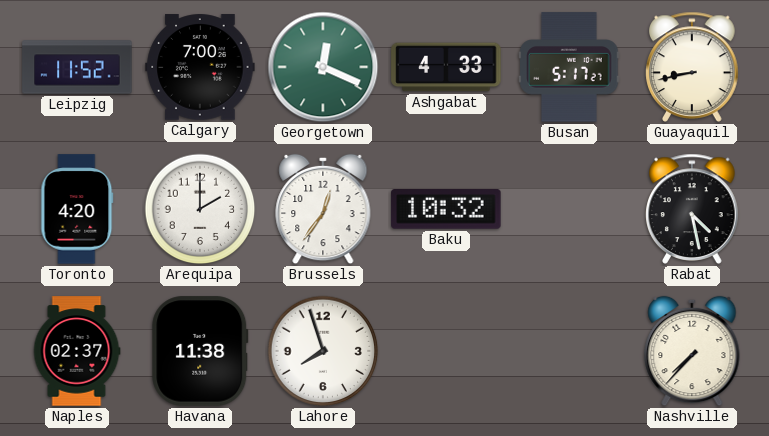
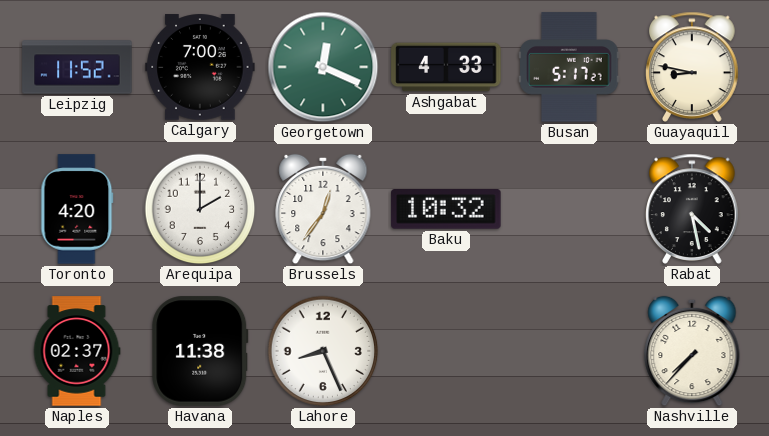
Guayaquil: 8:43 -> 8:47 (692, 67)
Lahore: 7:57 -> 8:26 (323, 351)
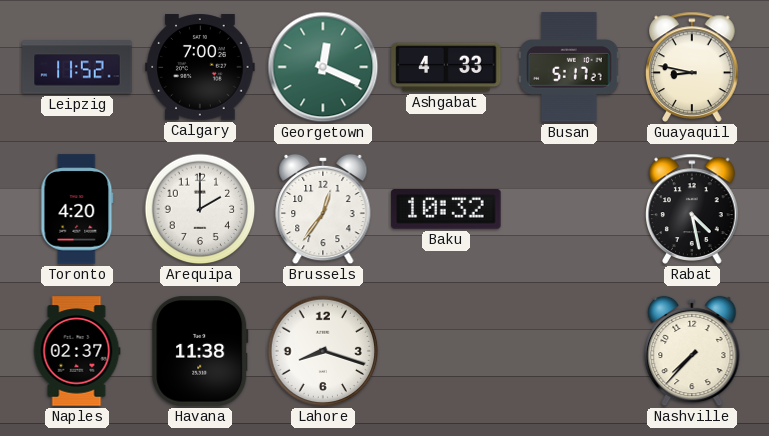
Lahore: 8:26 -> 8:18 (323, 351)
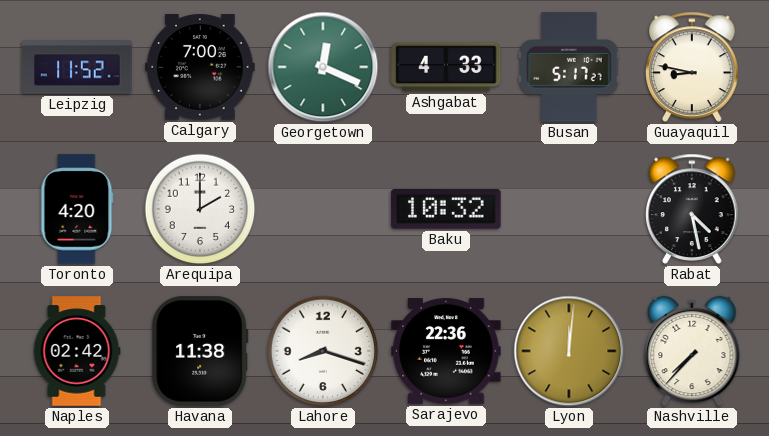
Brussels: 12:36 -> none (323, 209)
Naples: 02:37 -> 02:42 (77, 351)
Sarajevo: none -> 22:36 (446, 351)
Lyon: none -> 12:01 (569, 351)
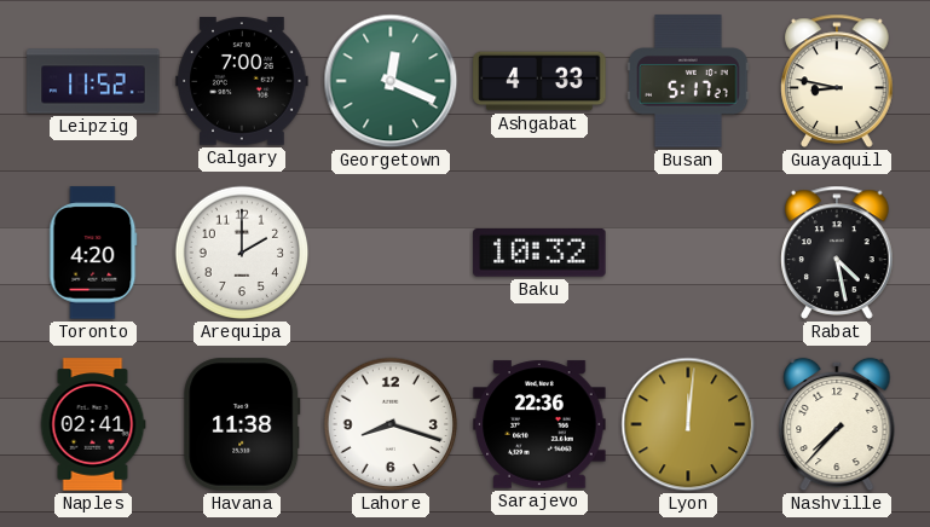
Naples: 02:42 -> 02:41 (93, 424)
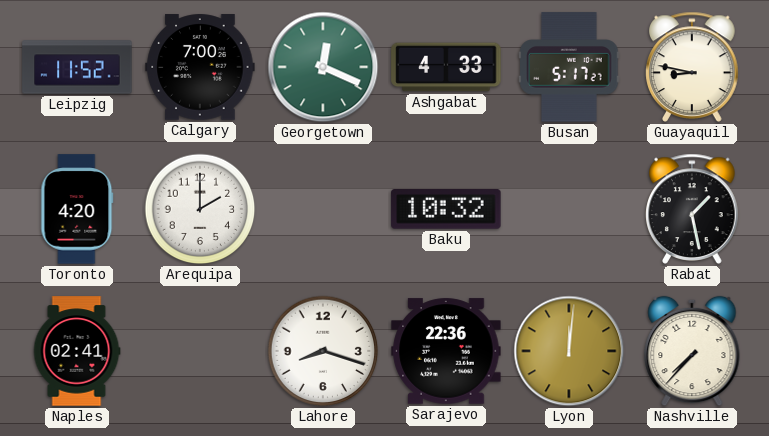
Rabat: 4:28 -> 1:28 (692, 209)
Havana: 11:38 -> none (242, 424)
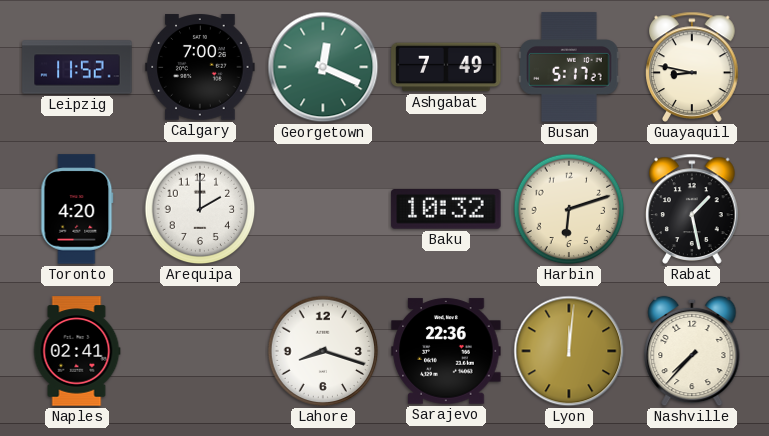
Ashgabat: 4:33 -> 7:49 (446, 67)
Harbin: none -> 6:12 (569, 209)
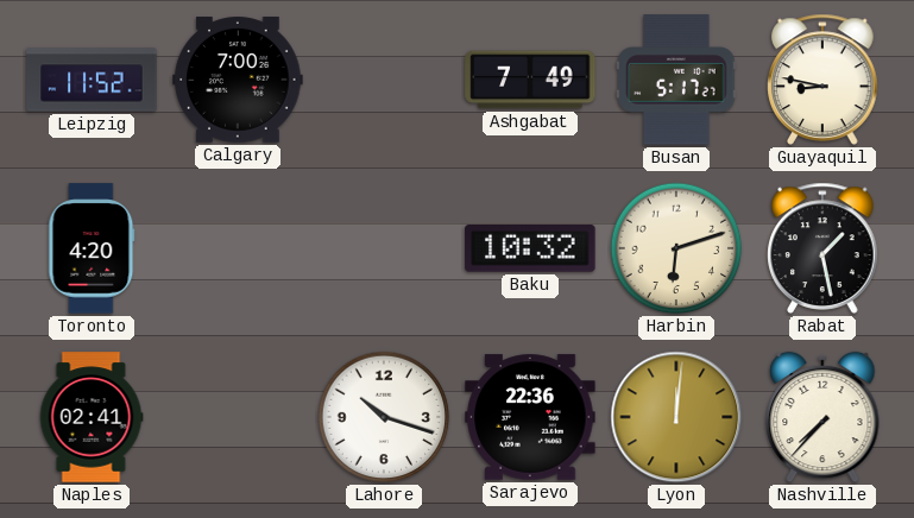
Georgetown: 12:19 -> none (323, 67)
Arequipa: 2:00 -> none (200, 209)
Lahore: 8:18 -> 10:18 (384, 417)
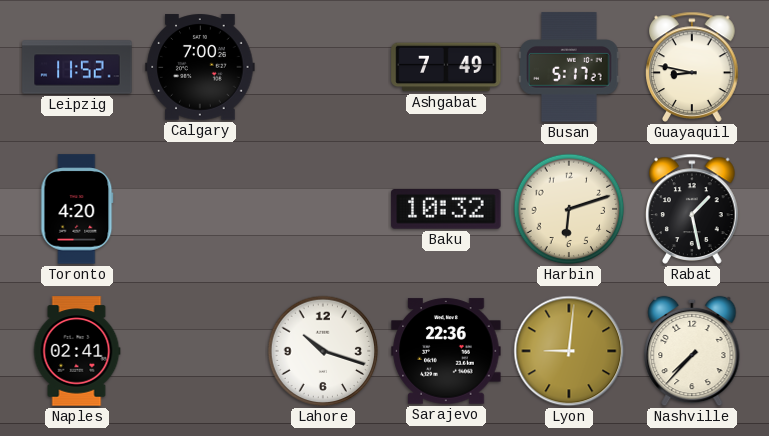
Lyon: 12:01 -> 9:01 (569, 351)
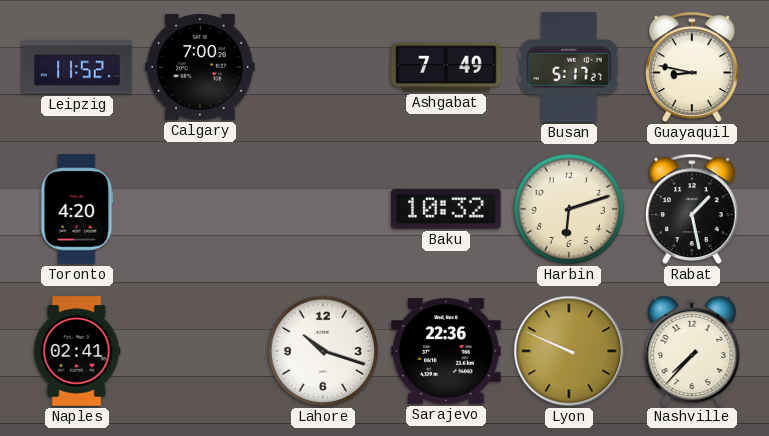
Lyon: 9:01 -> 9:49 (569, 351)
